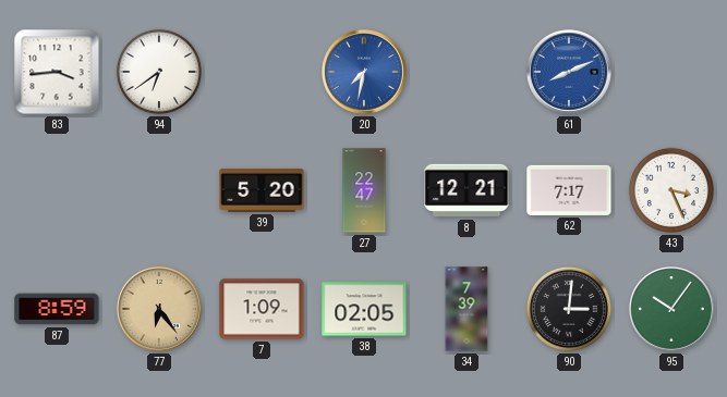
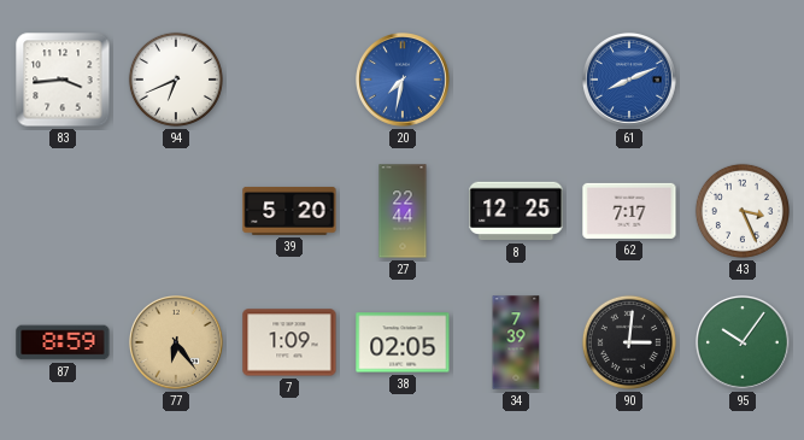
94: 6:39 -> 6:41 (176, 80)
27: 22:47 -> 22:44 (403, 211)
8: 12:21 -> 12:25 (516, 211)
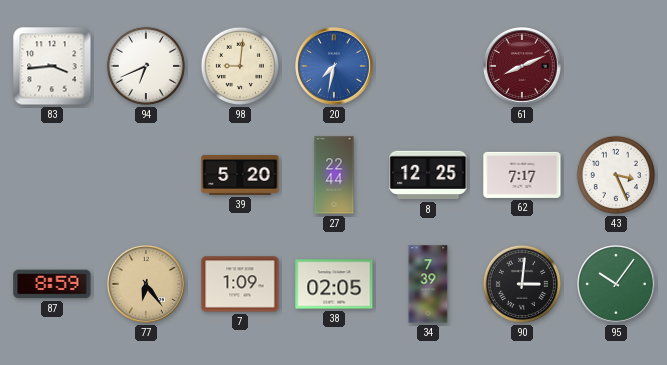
98: none -> 9:01 (240, 66)
61 dial: blue -> burgundy (523, 67)
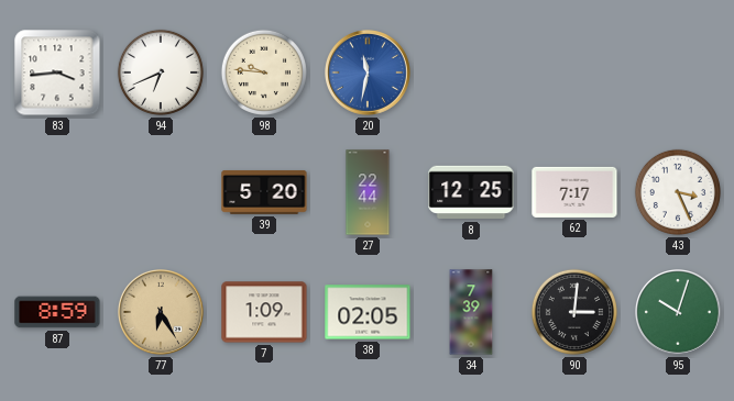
98: 9:01 -> 9:46 (264, 73)
20: 7:32 -> 11:32 (369, 74)
61: 8:11 -> none (523, 67)
77: 6:24 -> 6:25 (162, 313)
95: 10:06 -> 10:03 (679, 313)
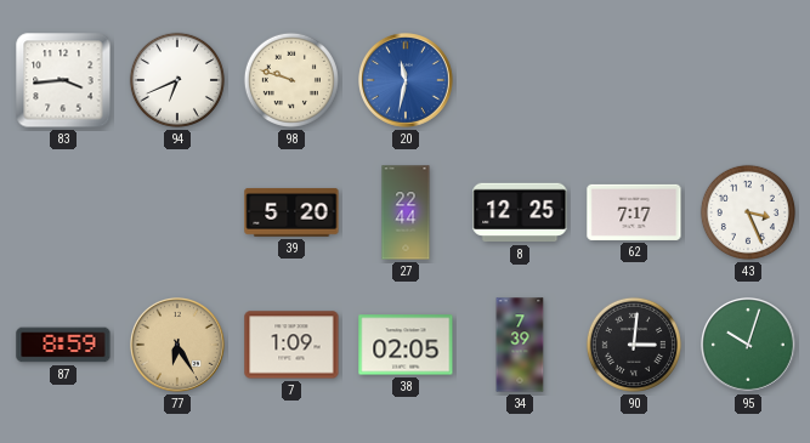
98: 9:46 -> 9:48 (291, 80)
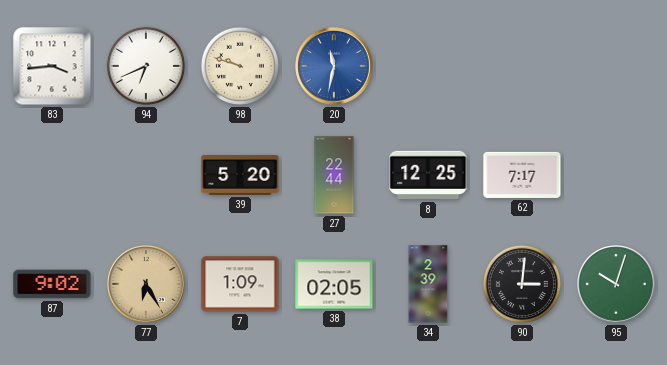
43: 3:26 -> none (748, 212)
87: 8:59 -> 9:02 (52, 284)
34: 7:39 -> 2:39 (428, 284)
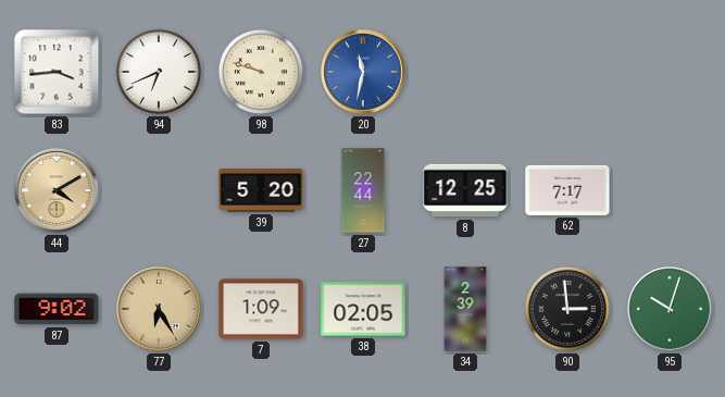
44: none -> 4:10 (58, 191)
90: 3:01 -> 2:59 (567, 309)
